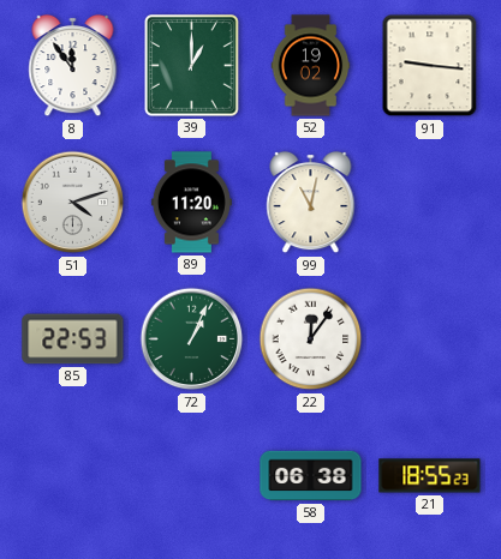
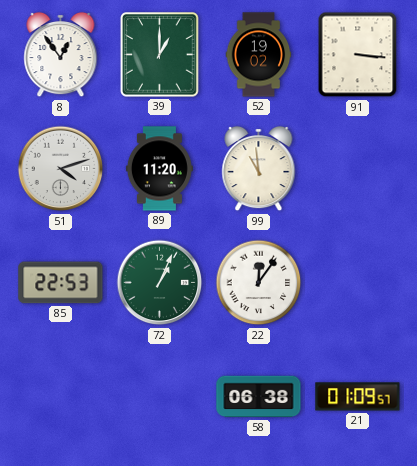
8: 11:54 -> 12:54 (61, 55)
91: 9:16 -> 3:16 (358, 55)
99: 11:02 -> 10:59 (259, 169)
21: 18:55 -> 01:09 (358, 397)
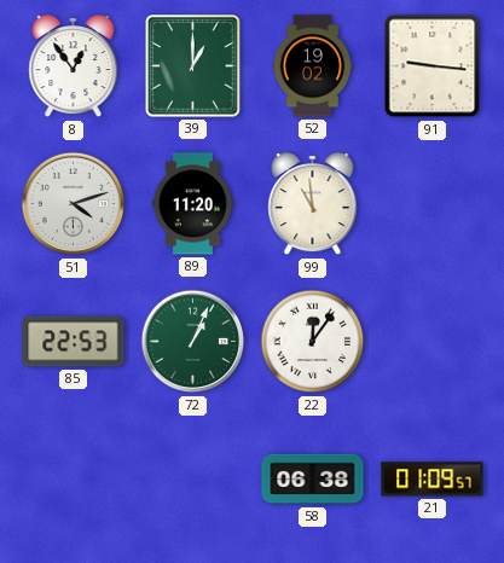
91: 3:16 -> 9:16 (433, 66)
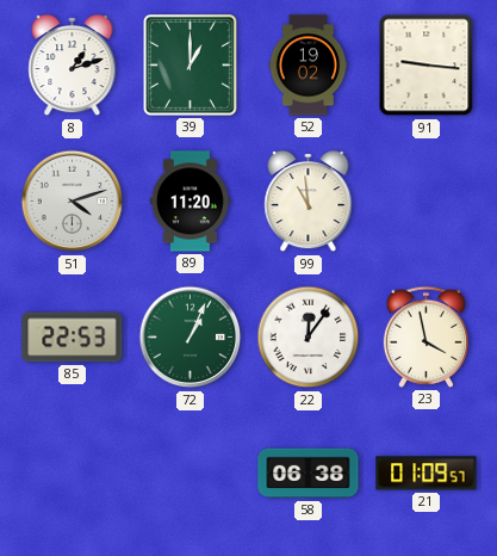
8: 12:54 -> 1:12 (73, 66)
23: none -> 3:58 (425, 336)
